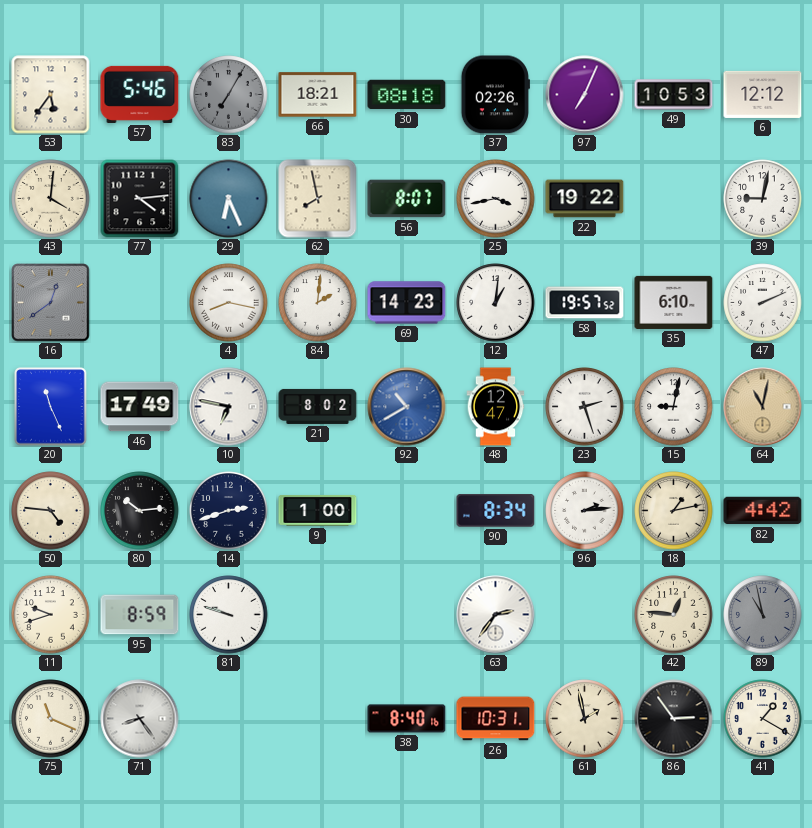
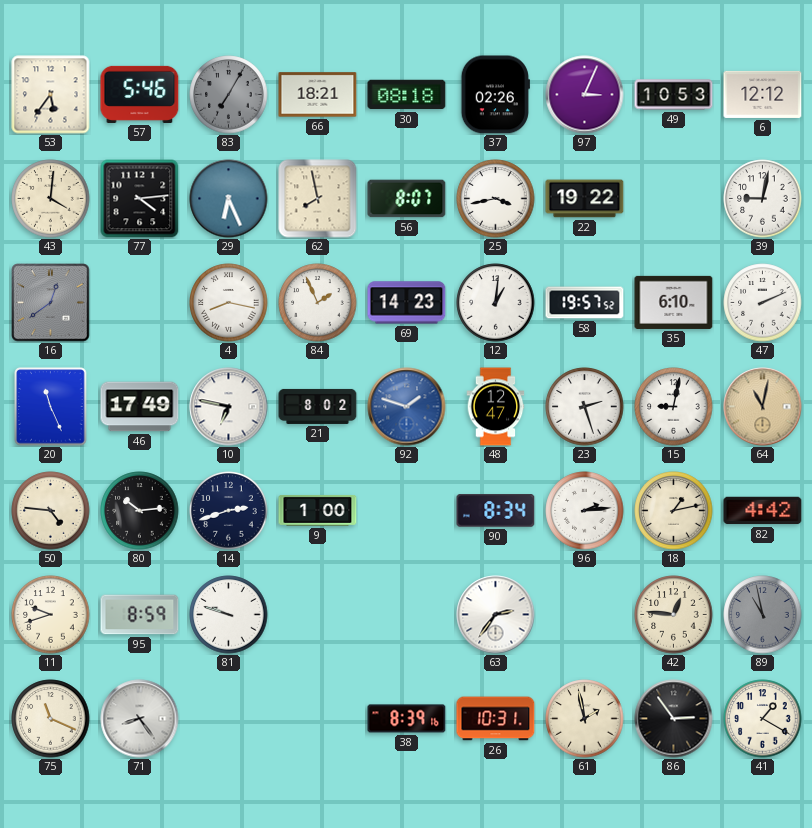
97: 7:04 -> 3:04 (585, 95)
84: 2:01 -> 1:56 (318, 303)
92: 10:40 -> 1:48 (407, 407)
38: 8:40 -> 8:39 (407, 719)
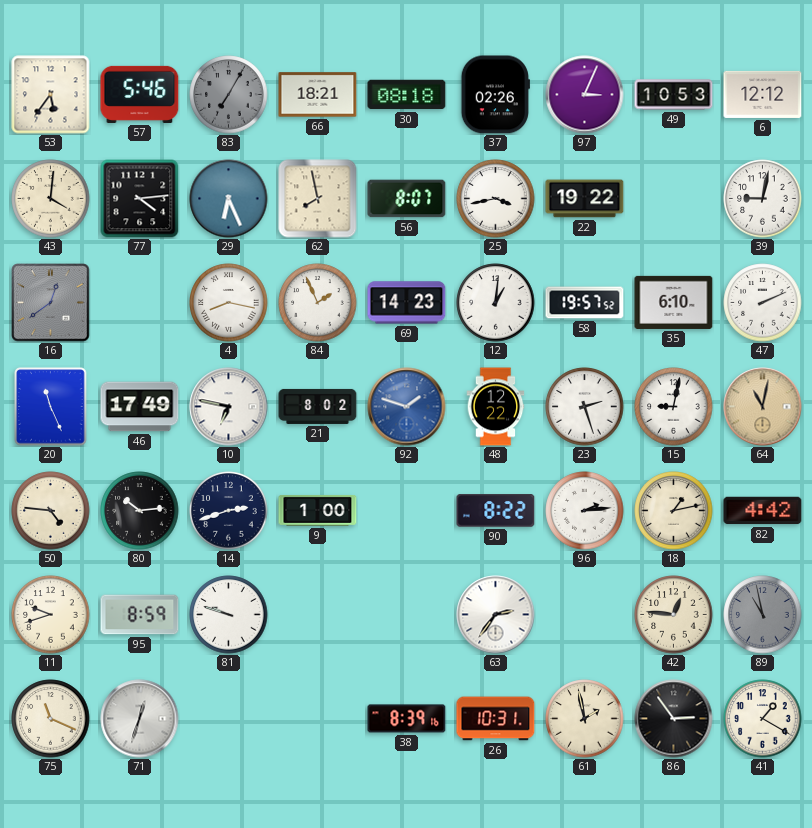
48: 12:47 -> 12:22 (496, 407)
90: 8:34 -> 8:22 (496, 511)
71: 8:24 -> 12:33 (140, 719)
